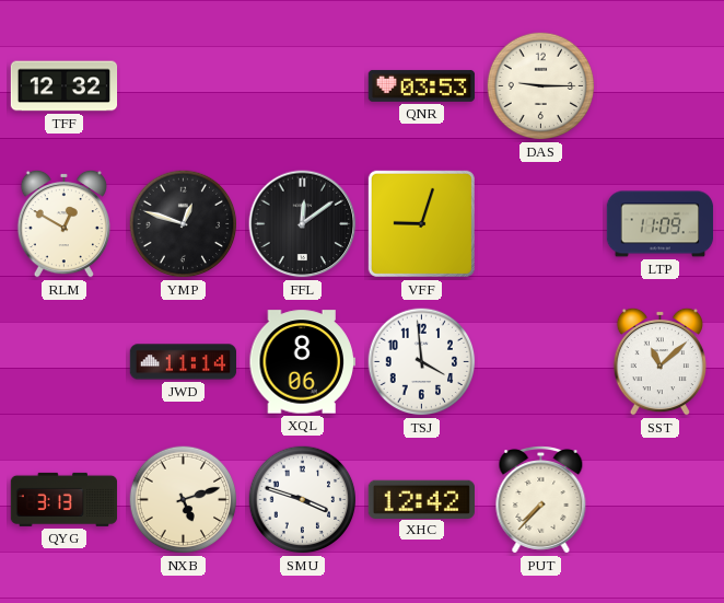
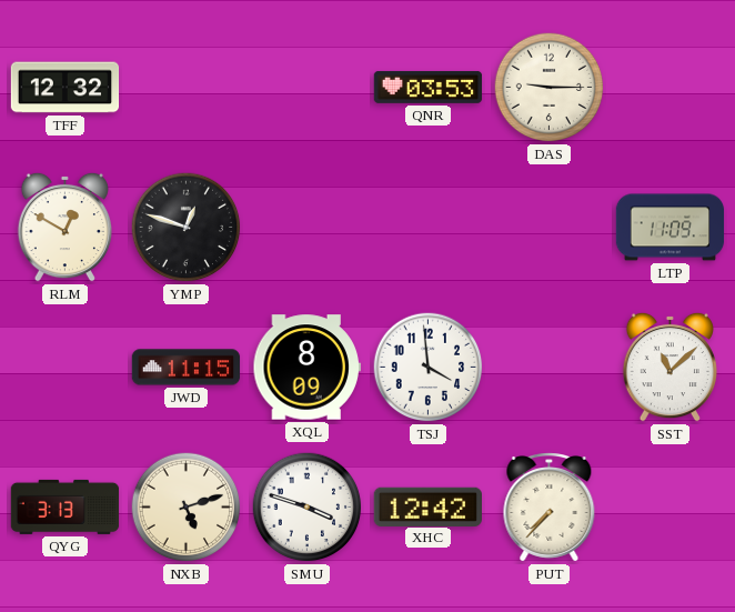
FFL: 12:09 -> none (303, 224)
VFF: 9:03 -> none (421, 223)
JWD: 11:14 -> 11:15 (187, 368)
XQL: 8:06 -> 8:09 (306, 368)
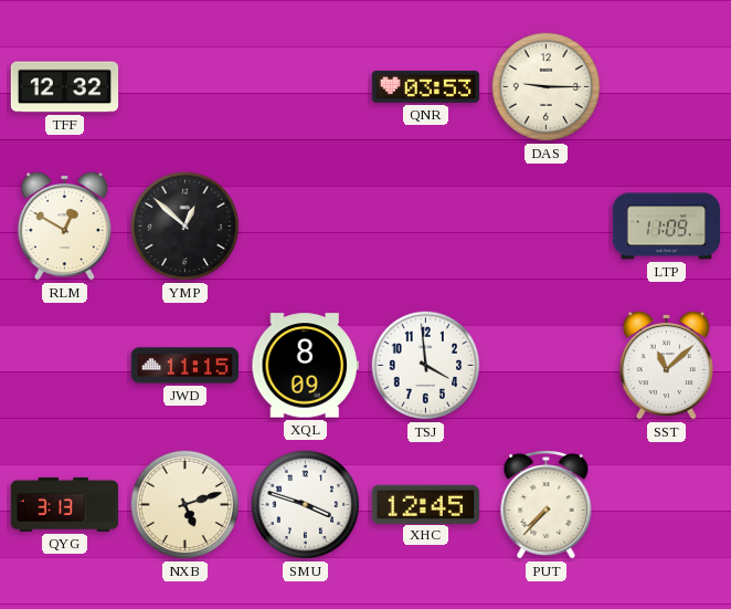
YMP: 12:48 -> 12:52 (186, 227)
XHC: 12:42 -> 12:45 (425, 504)
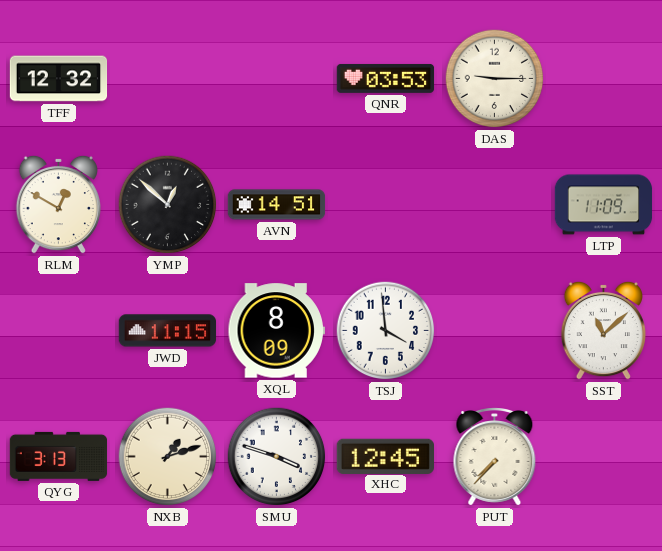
AVN: none -> 14:51 (277, 205)
NXB: 5:12 -> 1:12 (168, 457)
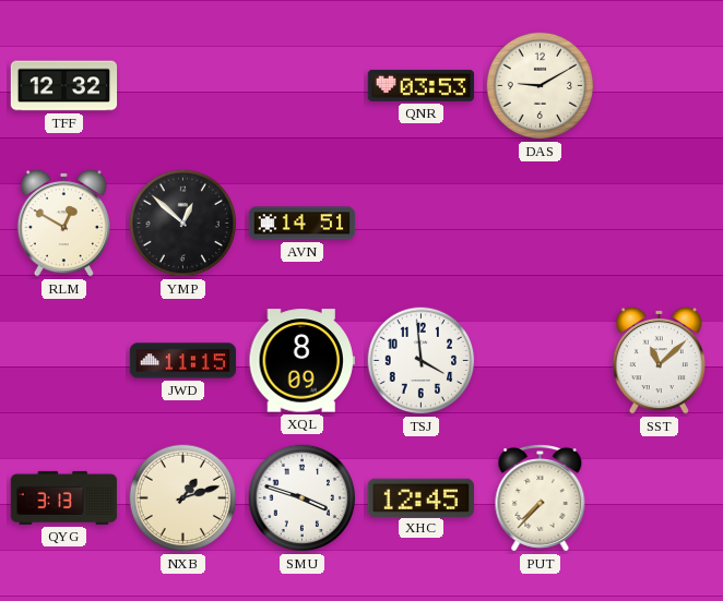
DAS: 9:15 -> 9:10 (541, 86)
LTP: 11:09 -> none (604, 205)
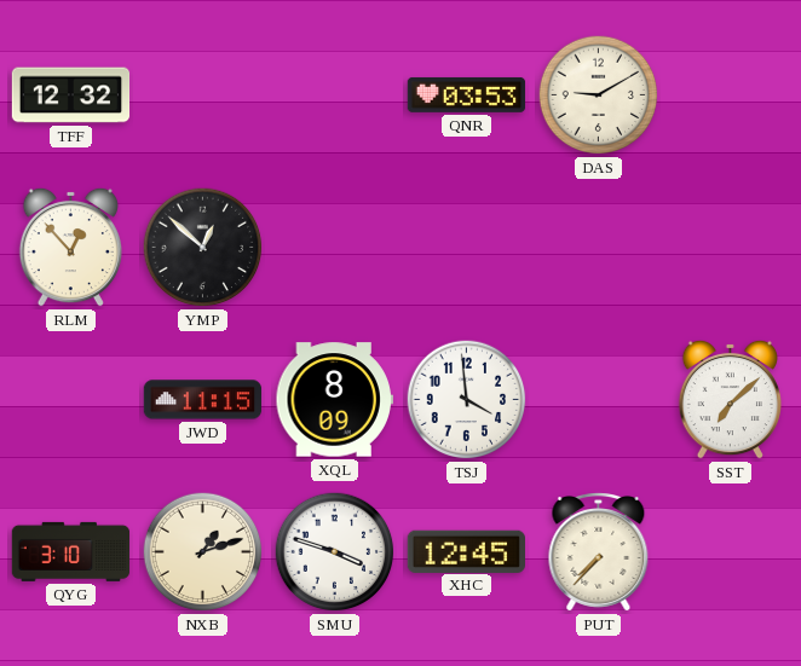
RLM: 12:50 -> 12:53 (70, 247)
AVN: 14:51 -> none (303, 224)
SST: 11:08 -> 7:08 (730, 399)
QYG: 3:13 -> 3:10 (71, 551)
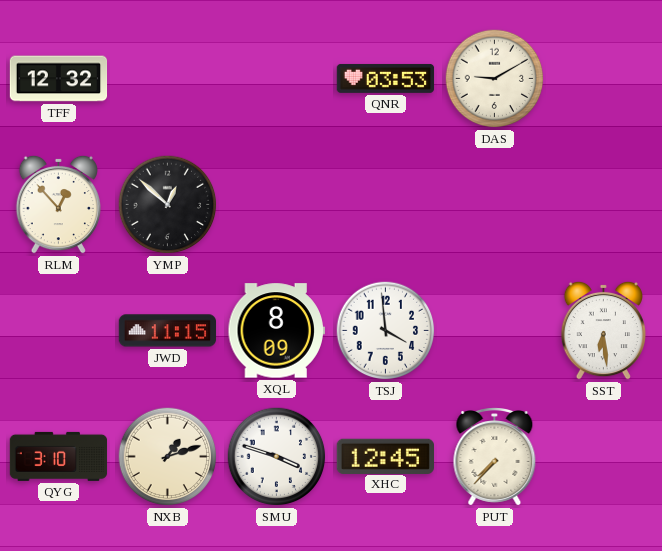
SST: 7:08 -> 6:29 (603, 330)
